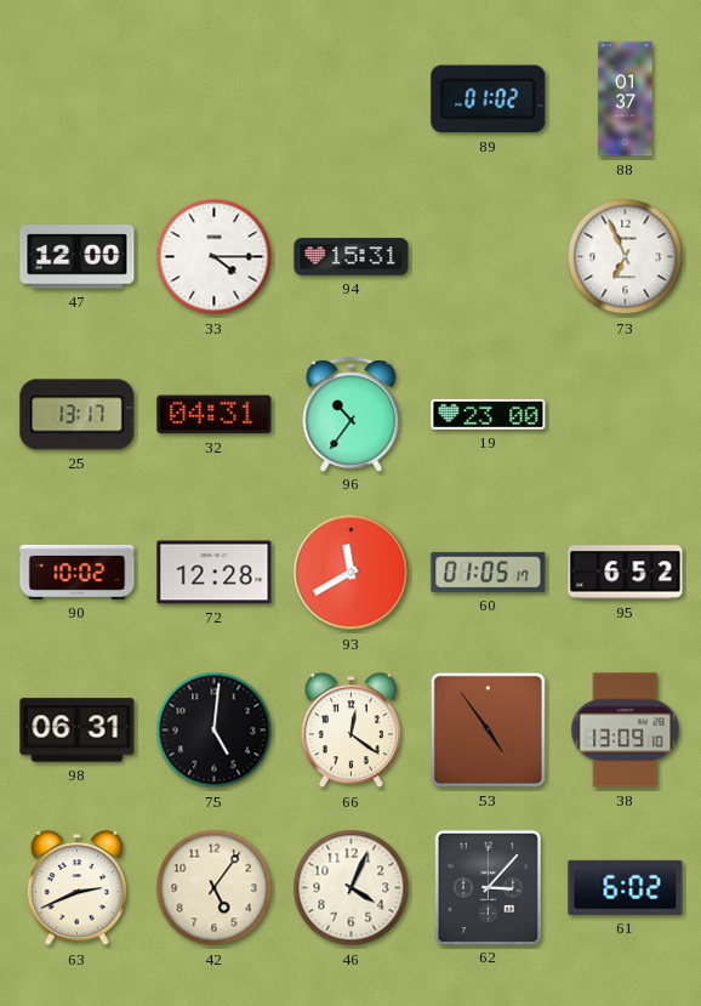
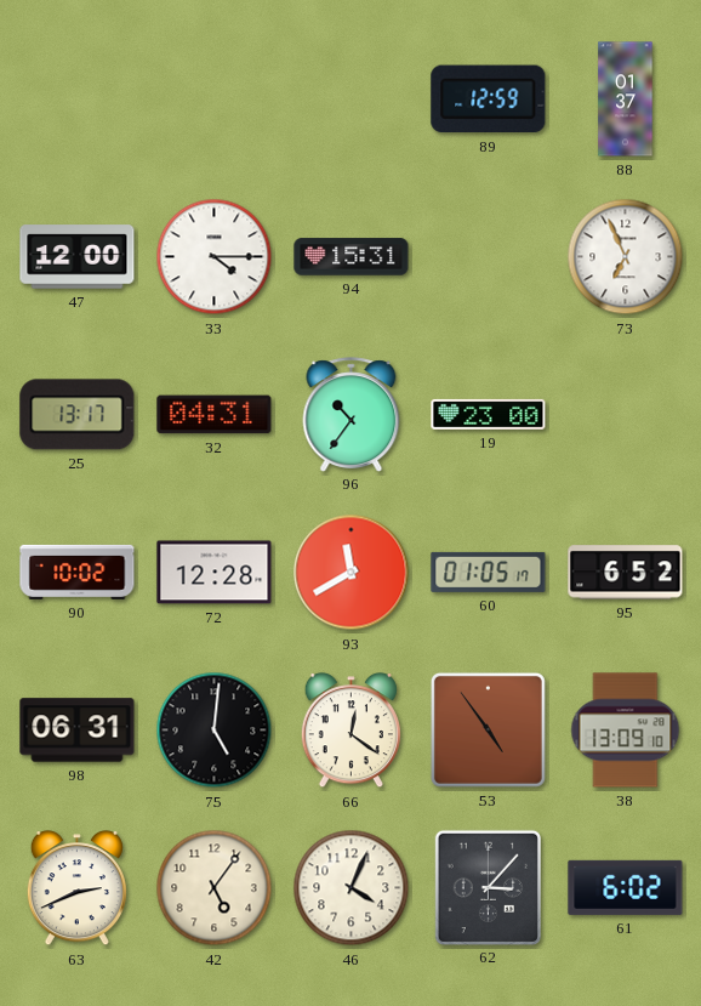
89: 01:02 -> 12:59 (489, 100)
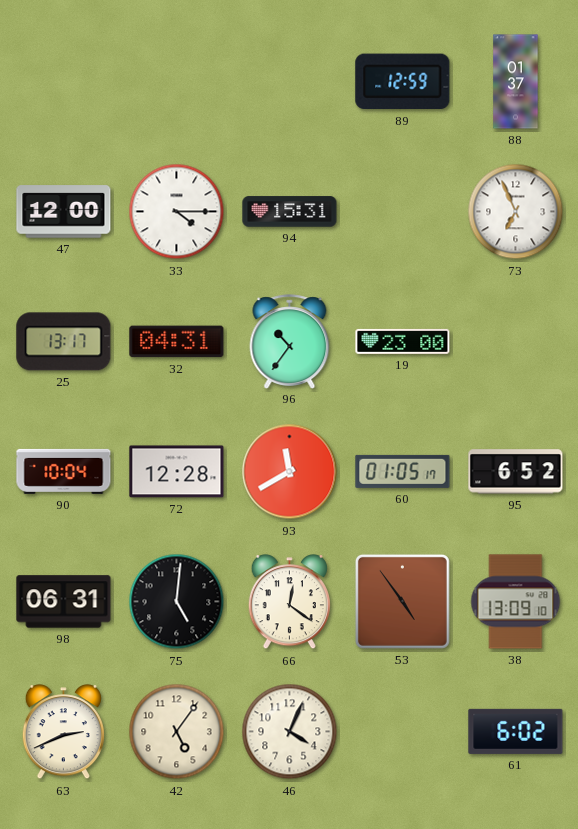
90: 10:02 -> 10:04 (64, 471)
62: 3:07 -> none (488, 887)
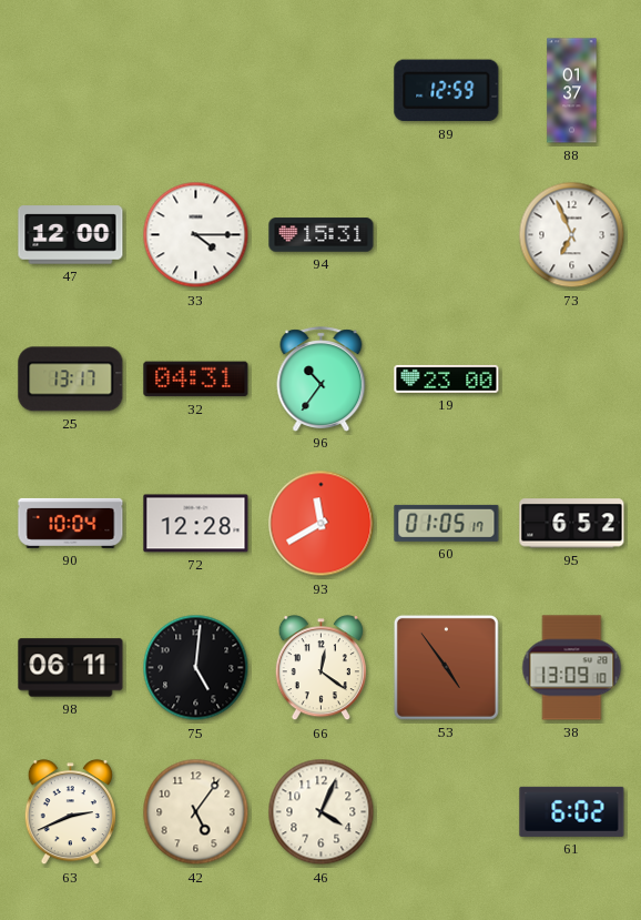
98: 06:31 -> 06:11 (71, 668)
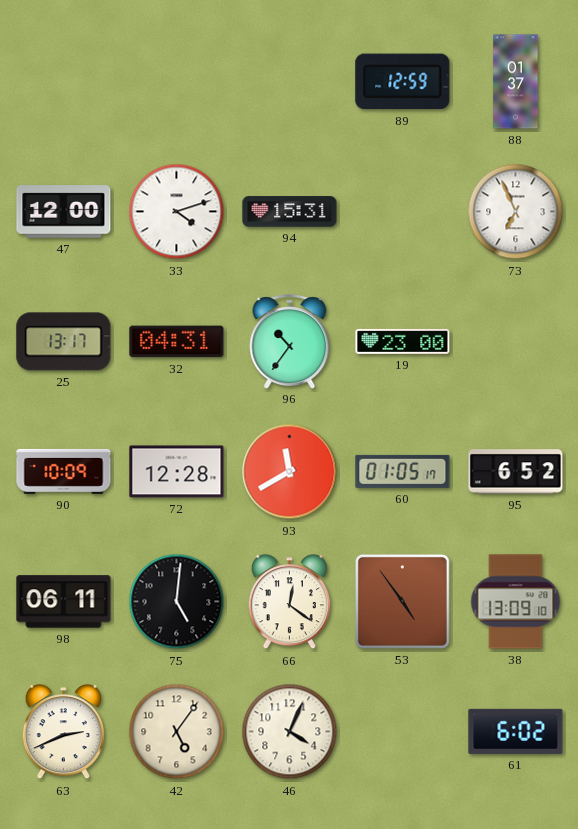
33: 4:15 -> 4:12 (177, 212)
90: 10:04 -> 10:09 (64, 471)
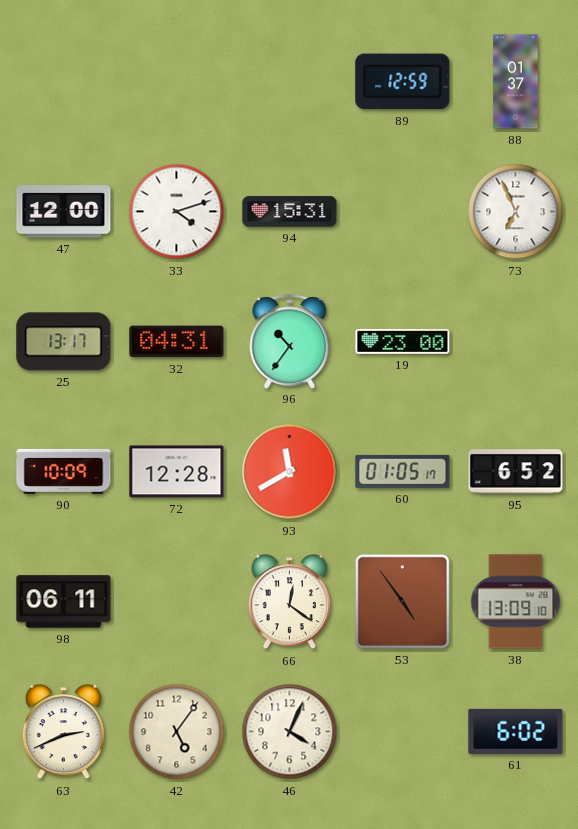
75: 5:01 -> none (177, 602)
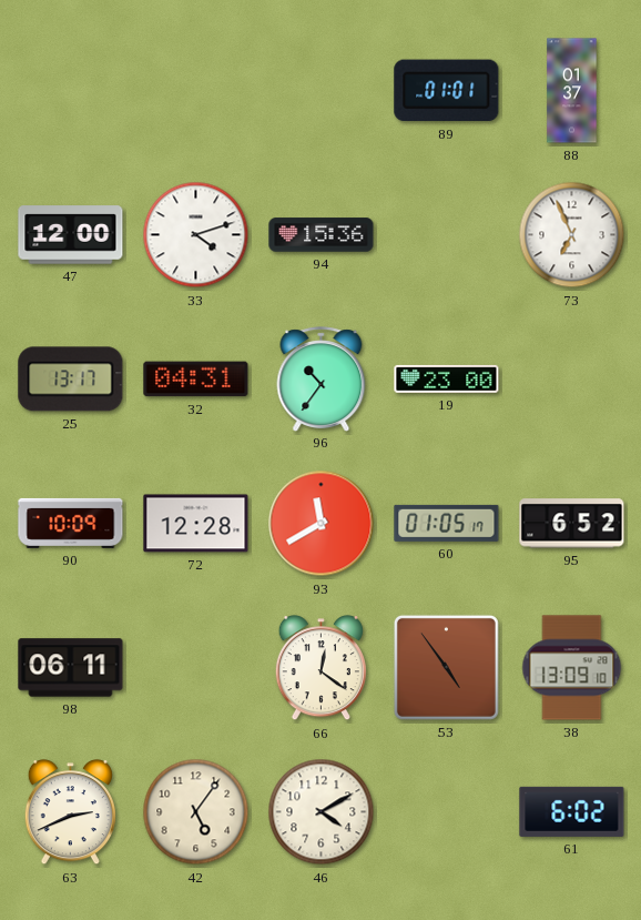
89: 12:59 -> 01:01 (447, 91)
94: 15:31 -> 15:36 (322, 235)
46: 4:04 -> 4:10 (322, 812)
